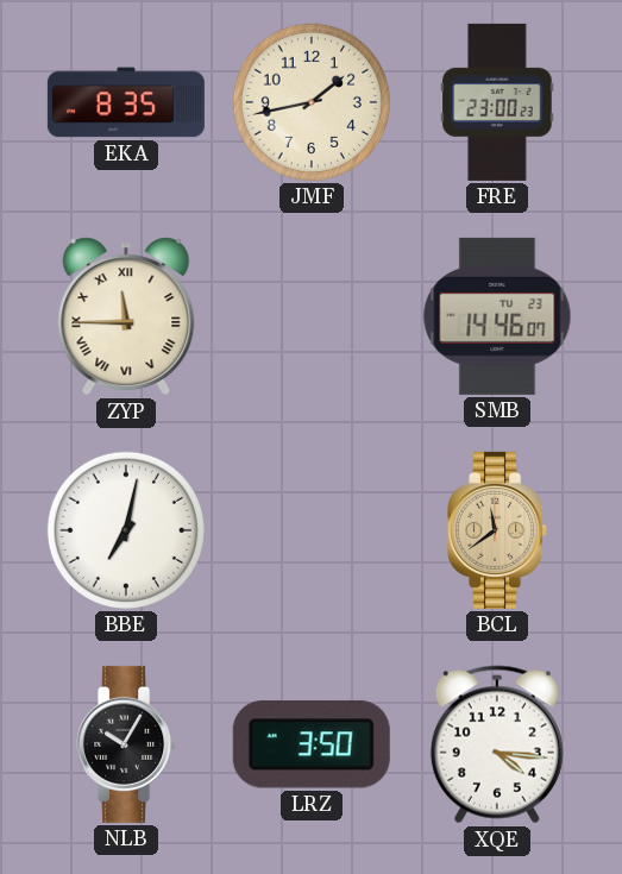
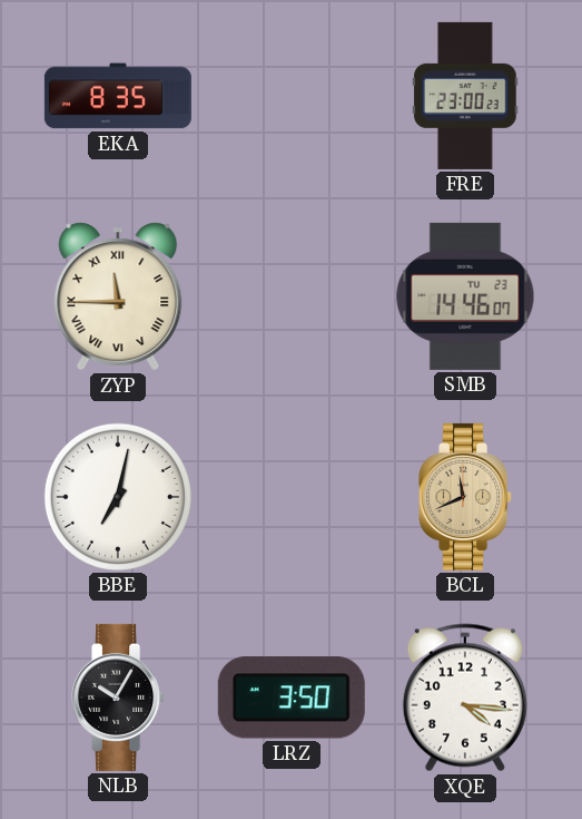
JMF: 1:43 -> none (312, 102)
BCL: 11:39 -> 11:41 (466, 497)
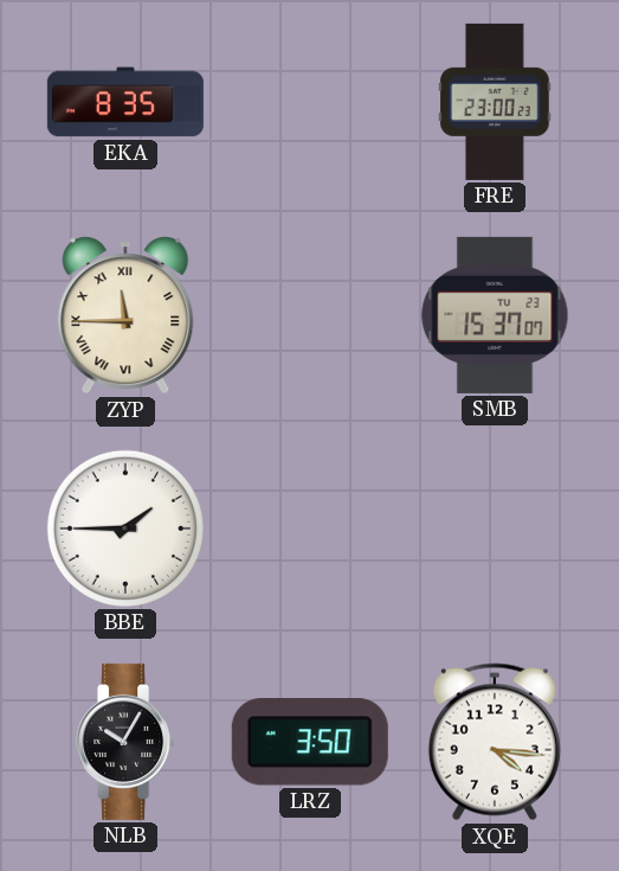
SMB: 14:46 -> 15:37 (495, 315)
BBE: 7:02 -> 1:45 (125, 529)
BCL: 11:41 -> none (466, 497)
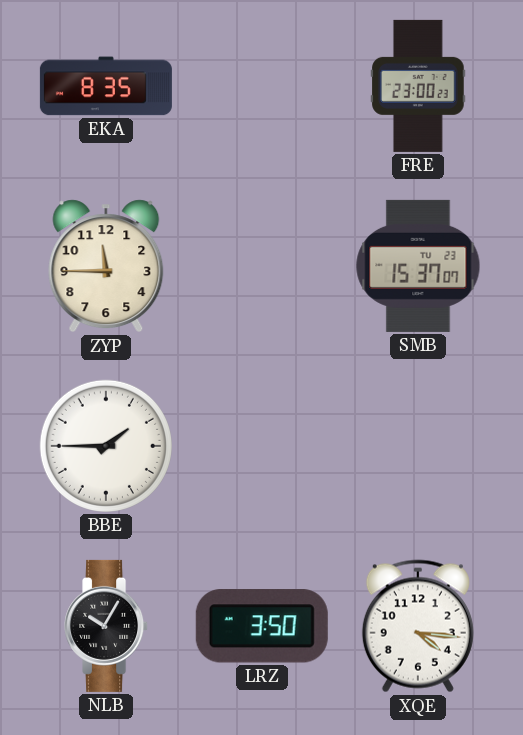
ZYP numerals: Roman -> Arabic (106, 266)
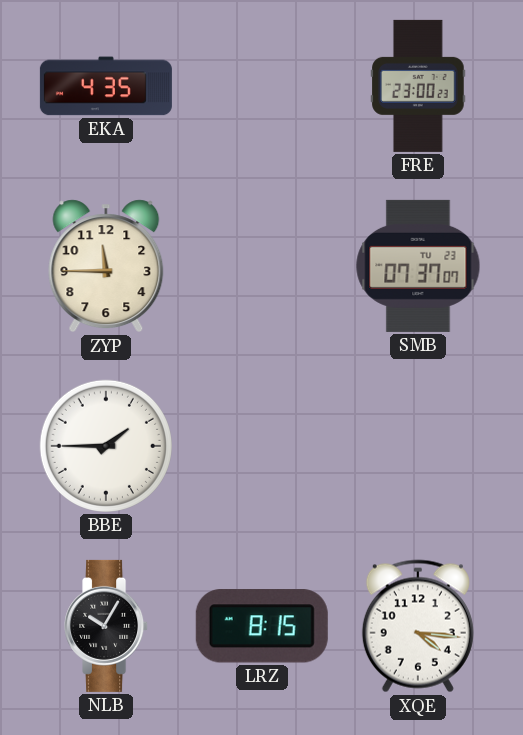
EKA: 8:35 -> 4:35 (106, 86)
SMB: 15:37 -> 07:37 (418, 266)
LRZ: 3:50 -> 8:15 (262, 626)
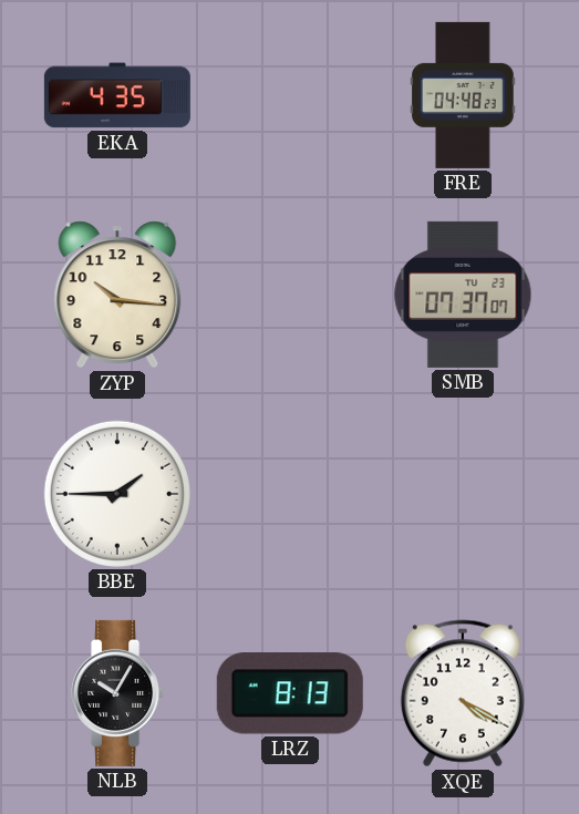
FRE: 23:00 -> 04:48 (463, 95)
ZYP: 11:45 -> 10:16 (117, 295)
LRZ: 8:15 -> 8:13 (290, 693)
XQE: 4:16 -> 4:20 (463, 693)
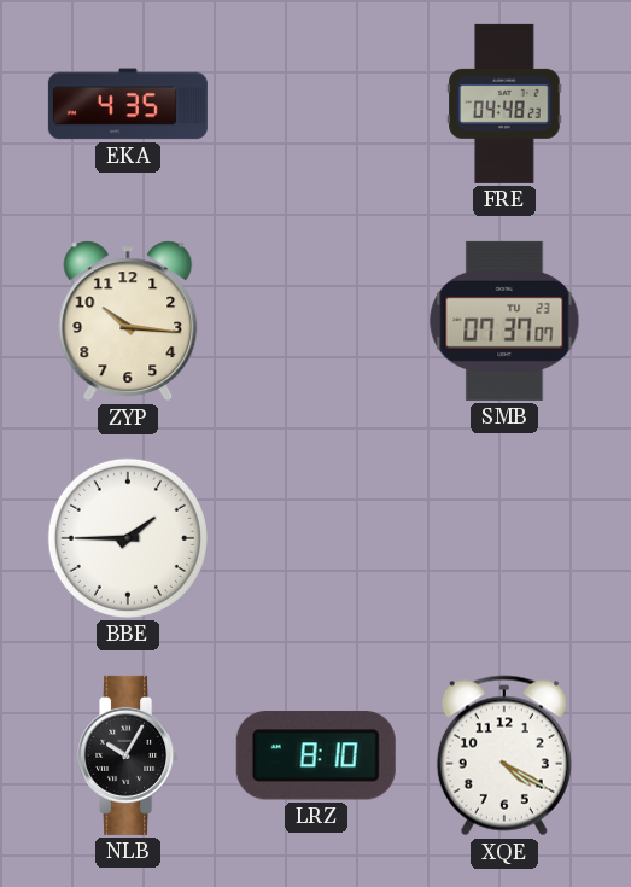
LRZ: 8:13 -> 8:10 (316, 755)
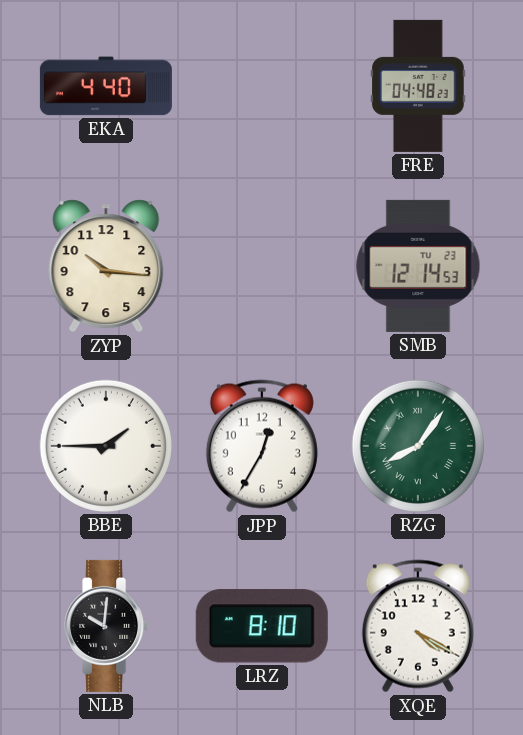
EKA: 4:35 -> 4:40 (106, 86)
SMB: 07:37 -> 12:14 (418, 266)
JPP: none -> 12:35 (262, 446)
RZG: none -> 8:06 (418, 446)
NLB: 10:05 -> 10:01 (107, 626)
